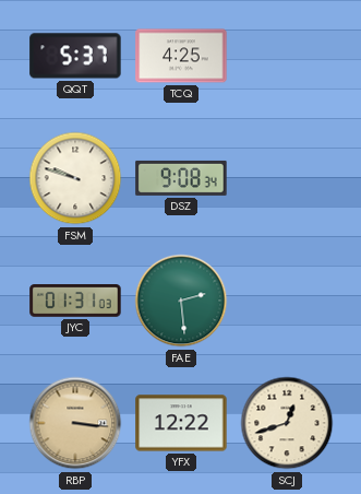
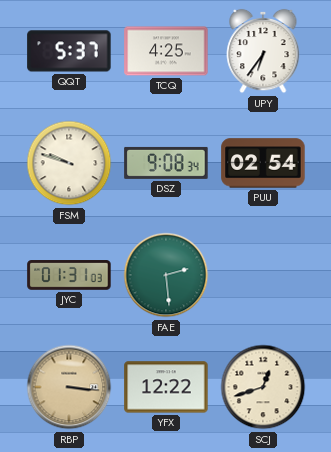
UPY: none -> 6:36 (263, 51)
PUU: none -> 02:54 (263, 163)
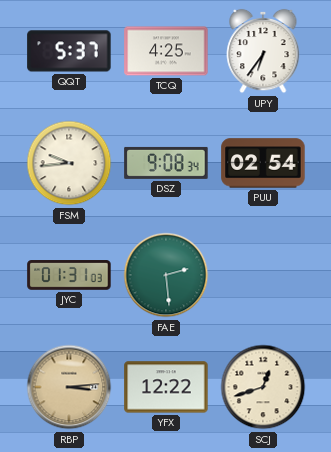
FSM: 9:48 -> 9:44 (69, 163)
RBP: 3:16 -> 3:14 (69, 387)
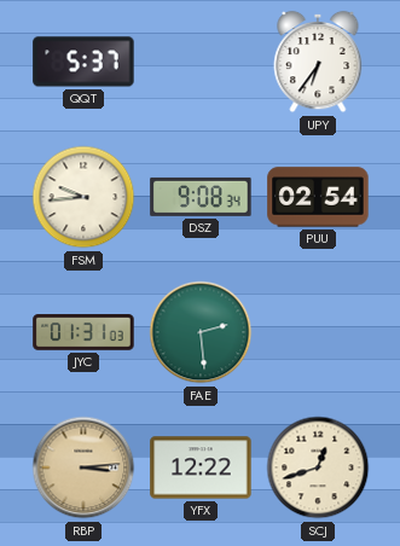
TCQ: 4:25 -> none (166, 51)
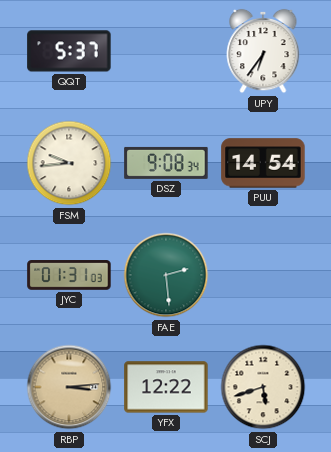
PUU: 02:54 -> 14:54 (263, 163)
SCJ: 12:42 -> 5:42 (263, 387)
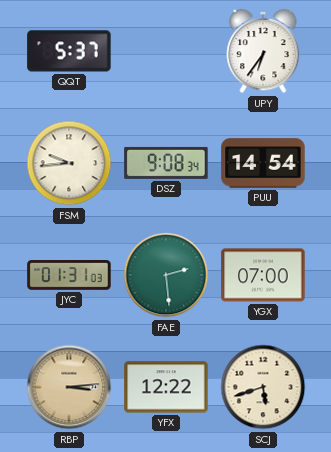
YGX: none -> 07:00 (263, 275)
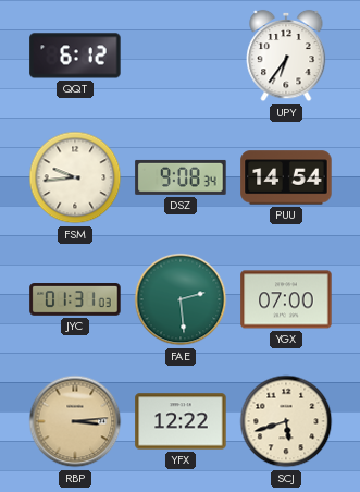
QQT: 5:37 -> 6:12 (75, 56)
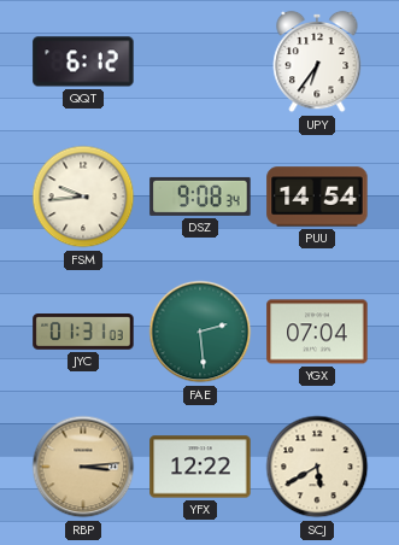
YGX: 07:00 -> 07:04 (317, 332)
SCJ: 5:42 -> 5:40 (317, 467)
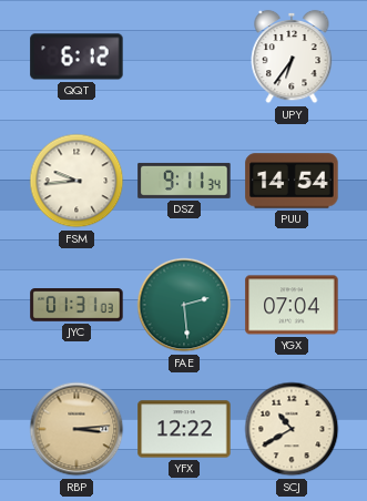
DSZ: 9:08 -> 9:11 (184, 181)
SCJ: 5:40 -> 10:40 (292, 429)
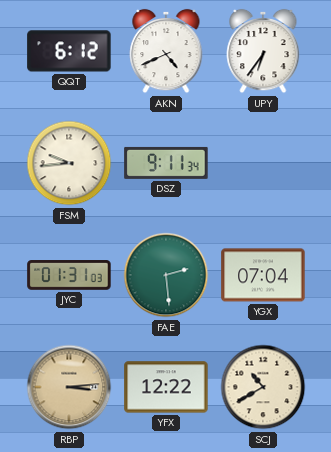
AKN: none -> 4:41 (166, 51)
PUU: 14:54 -> none (292, 181)
